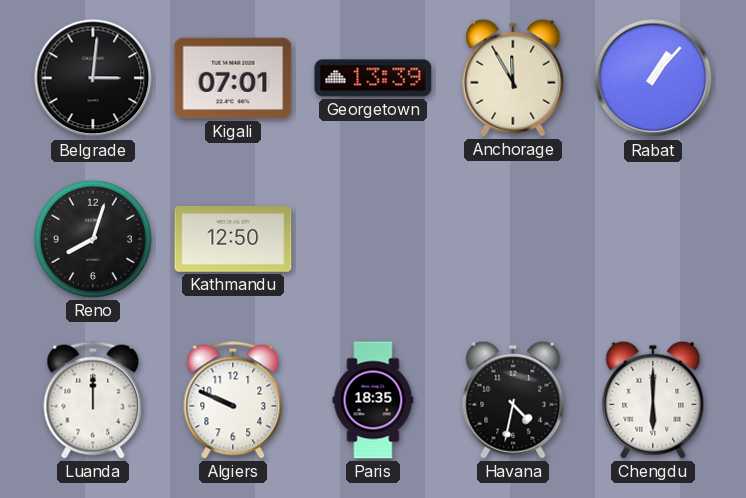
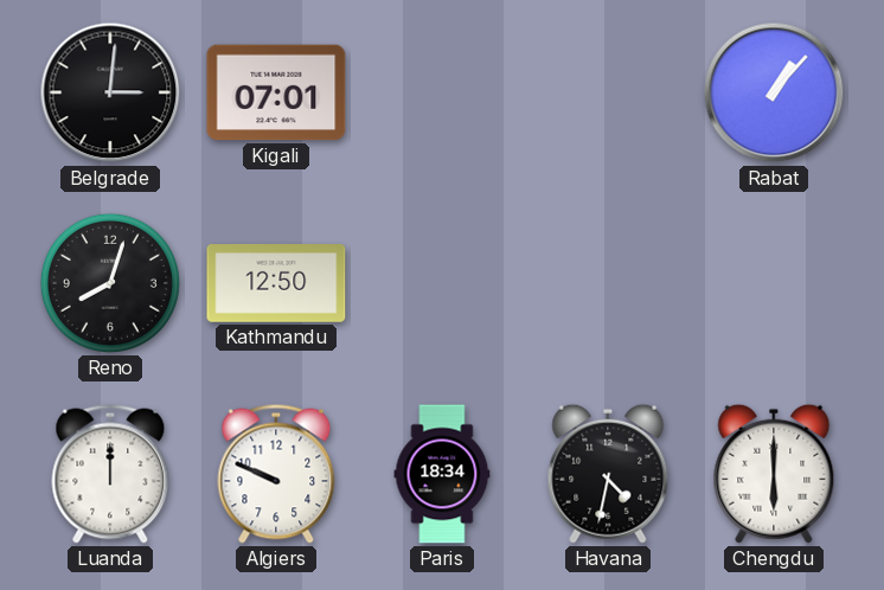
Georgetown: 13:39 -> none (373, 78)
Anchorage: 11:55 -> none (513, 78)
Paris: 18:35 -> 18:34 (442, 474)
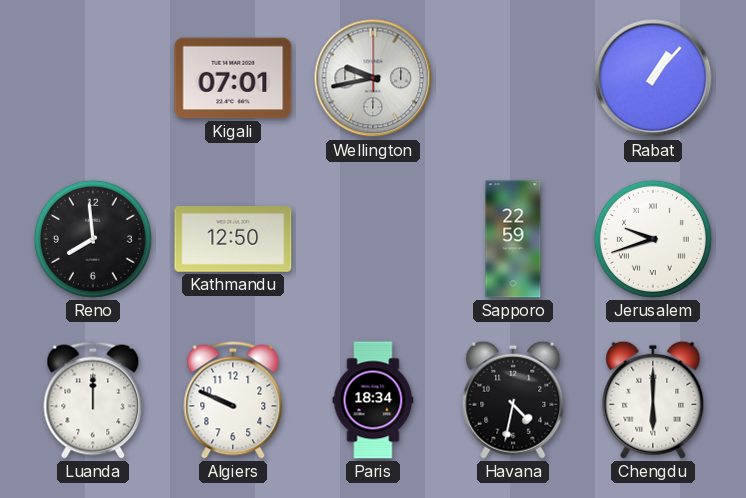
Belgrade: 3:01 -> none (110, 92)
Wellington: none -> 9:43 (373, 78)
Reno: 8:03 -> 7:59 (93, 239)
Sapporo: none -> 22:59 (513, 239)
Jerusalem: none -> 9:42 (653, 239)
